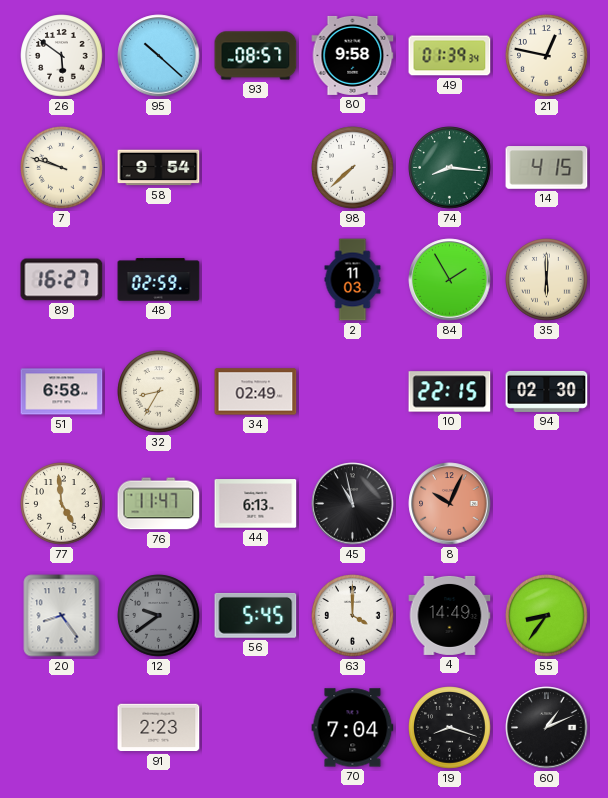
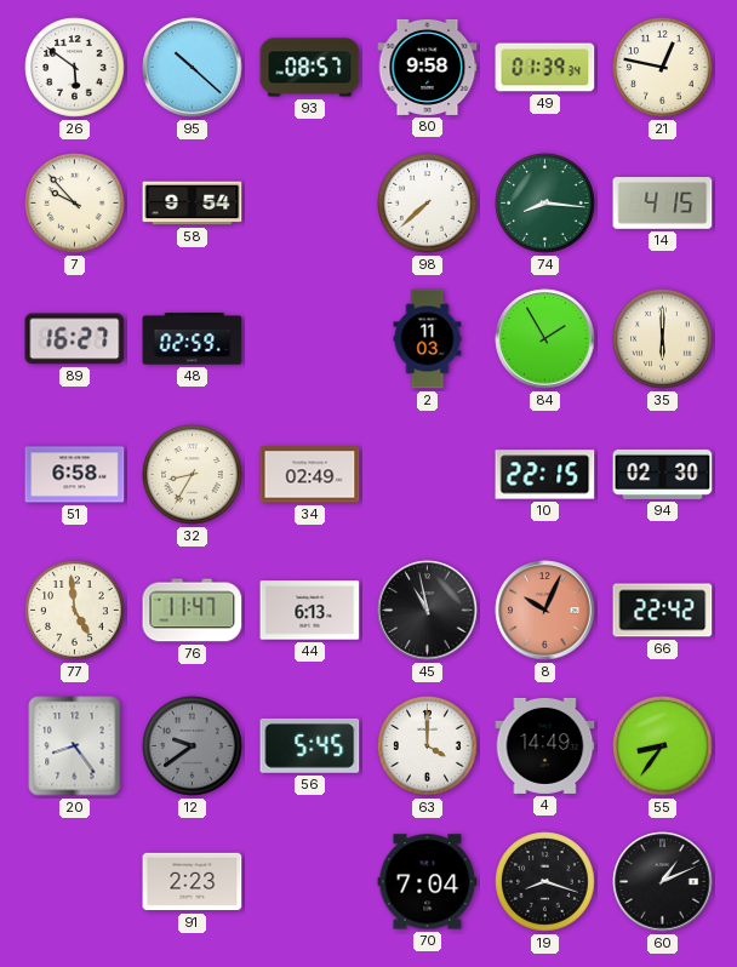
7: 9:48 -> 9:53 (75, 204)
66: none -> 22:42 (663, 611)
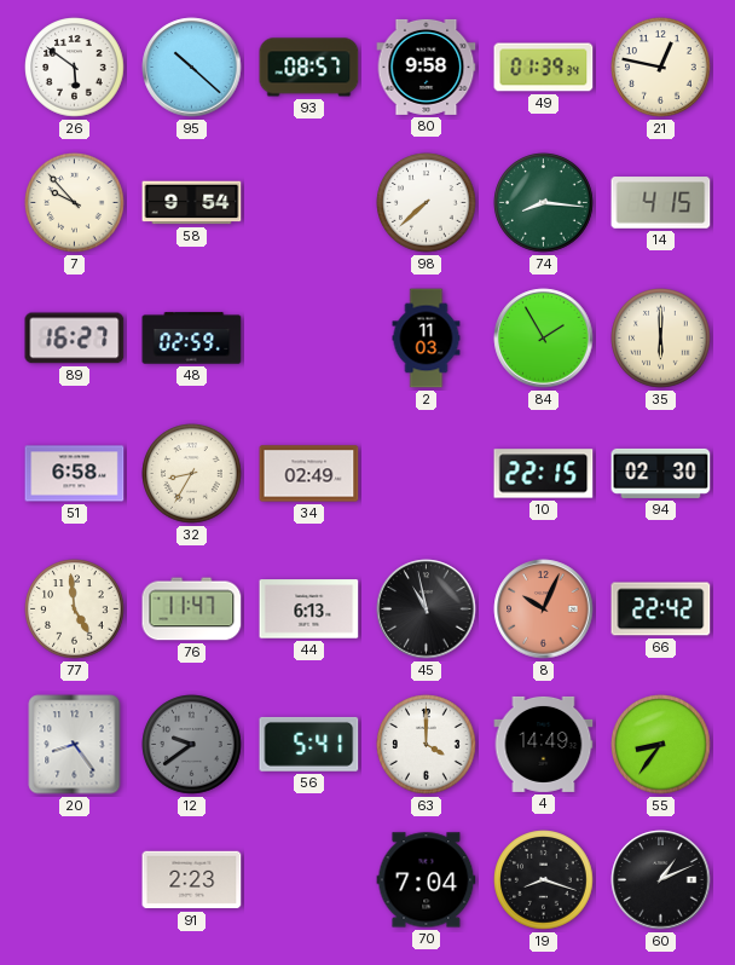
56: 5:45 -> 5:41 (309, 744)
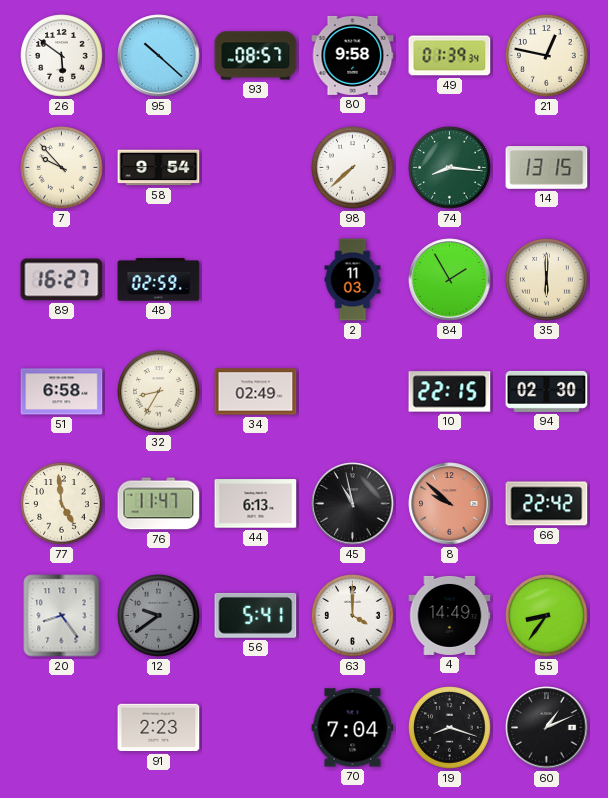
14: 4:15 -> 13:15 (547, 168)
8: 10:04 -> 9:52 (450, 504)
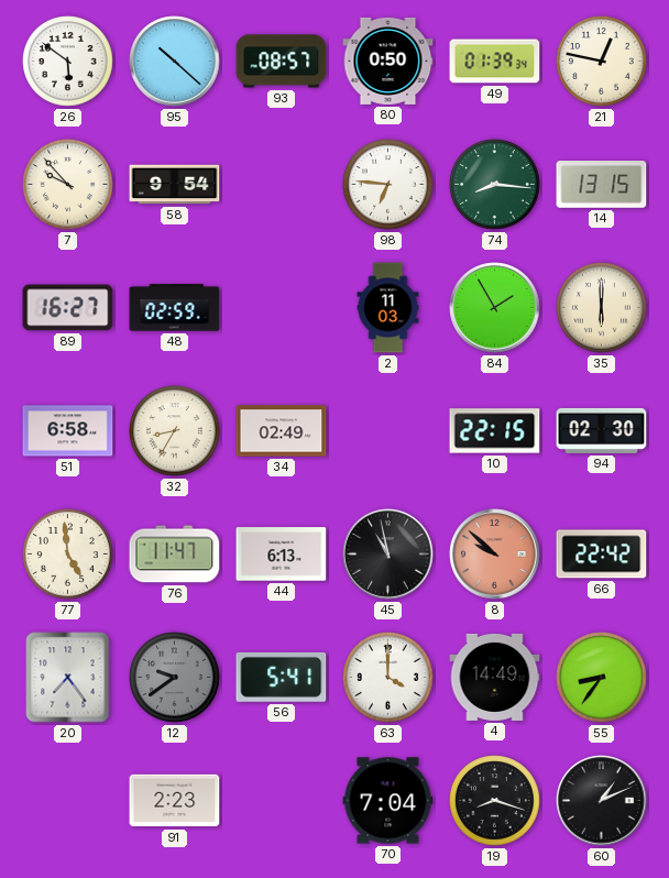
80: 9:58 -> 0:50 (388, 61)
98: 7:38 -> 6:46 (388, 185)
20: 8:24 -> 7:24 (68, 678)
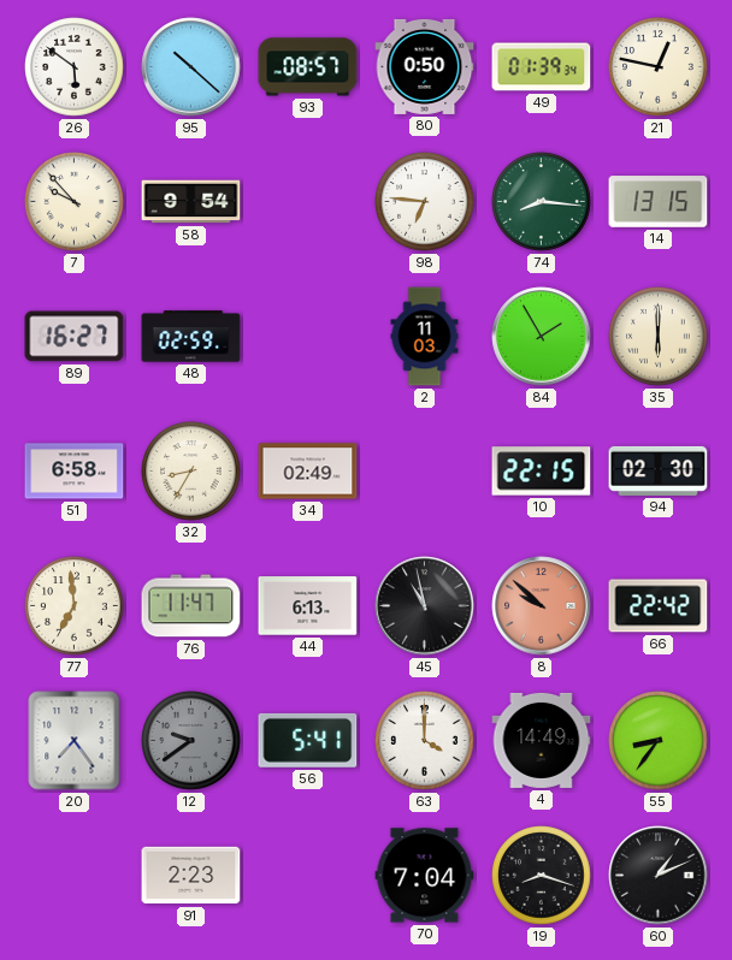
77: 4:59 -> 6:59 (75, 606)
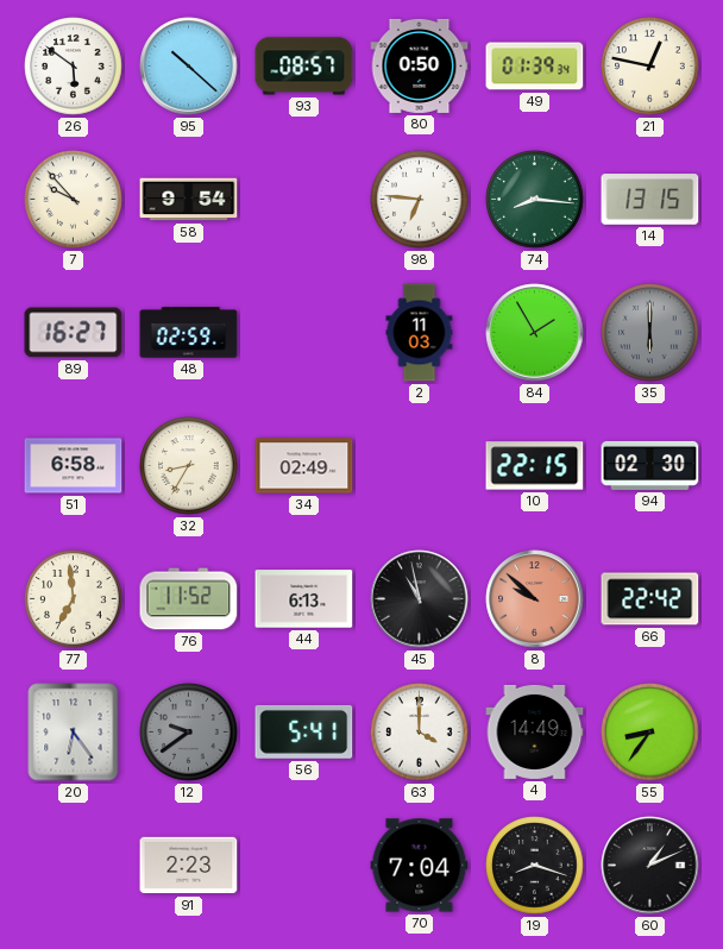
35 dial: cream -> grey (650, 333)
76: 11:47 -> 11:52 (189, 599)
20: 7:24 -> 6:24 (74, 733)
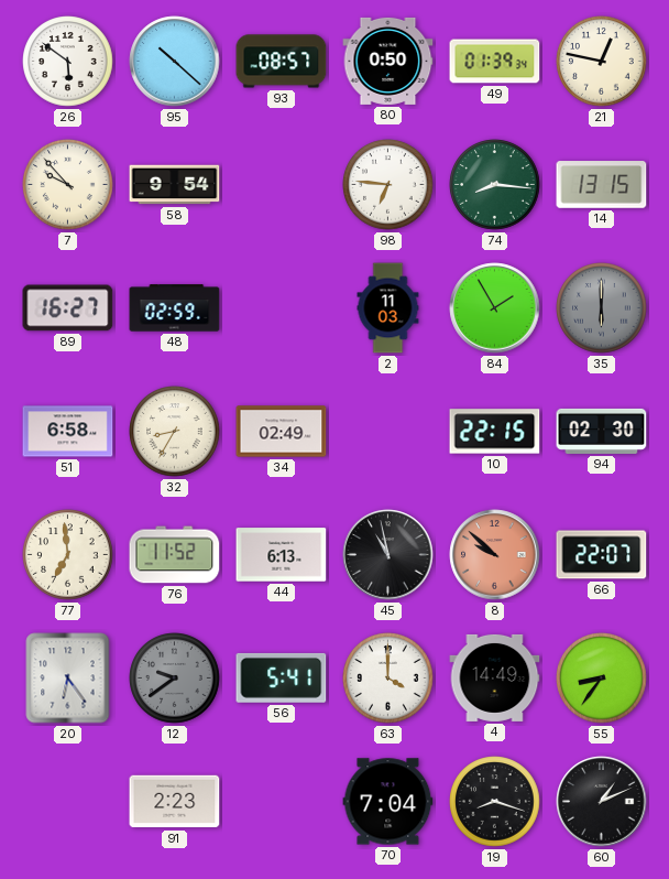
66: 22:42 -> 22:07 (602, 555)
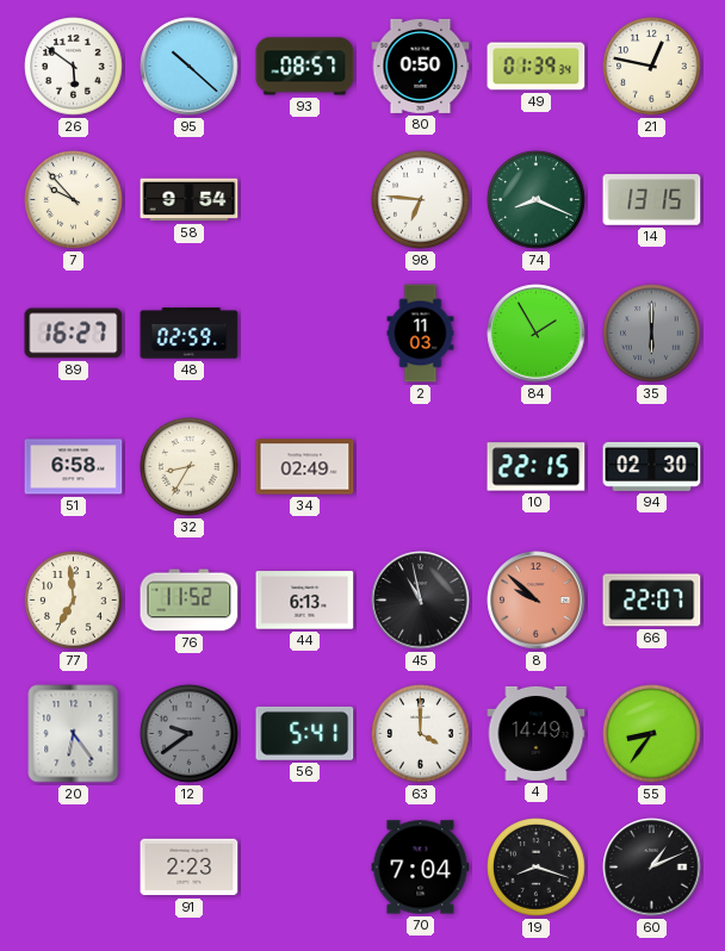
74: 8:16 -> 8:19 (537, 200)
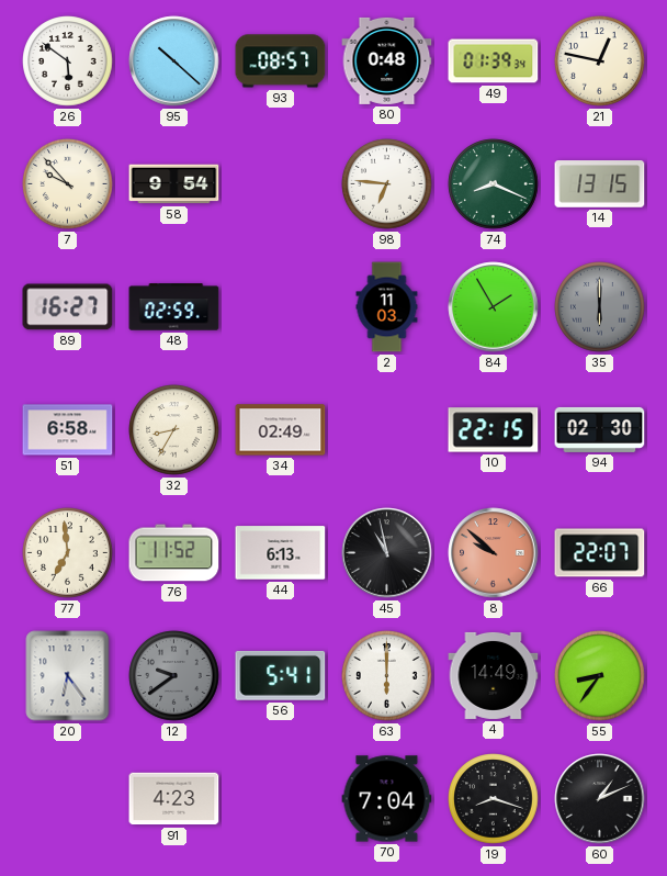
80: 0:50 -> 0:48 (387, 60)
63: 4:00 -> 6:00 (387, 676)
91: 2:23 -> 4:23 (174, 799)
